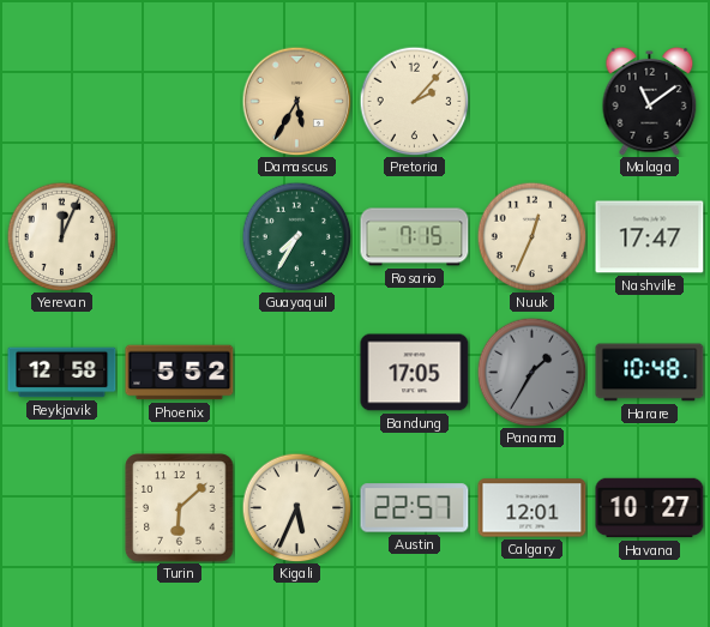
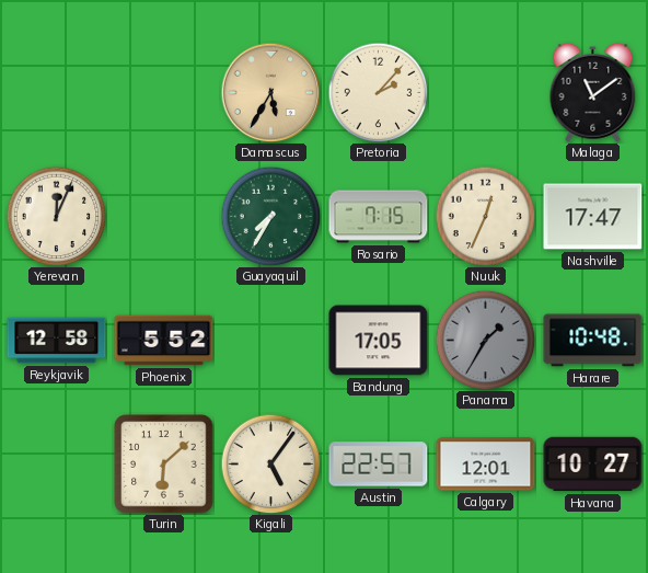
Kigali: 5:34 -> 5:06 (270, 463)
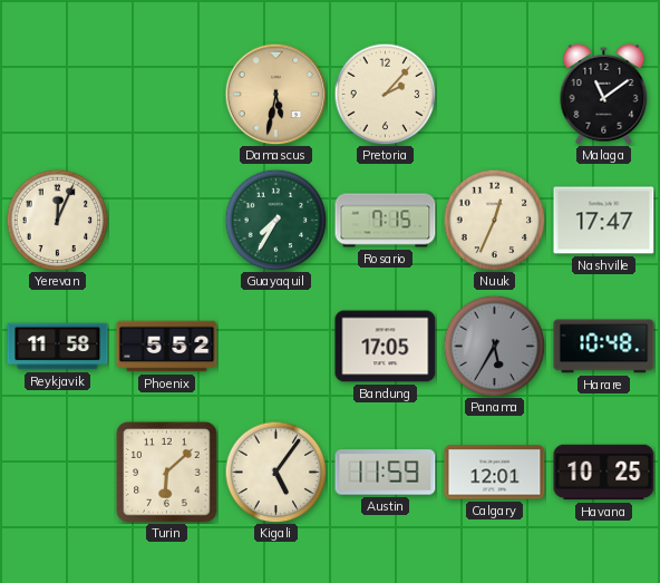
Damascus: 5:35 -> 5:32 (275, 94)
Reykjavik: 12:58 -> 11:58 (58, 347)
Panama: 1:35 -> 5:35 (494, 346)
Austin: 22:57 -> 11:59 (386, 473)
Havana: 10:27 -> 10:25 (604, 473)
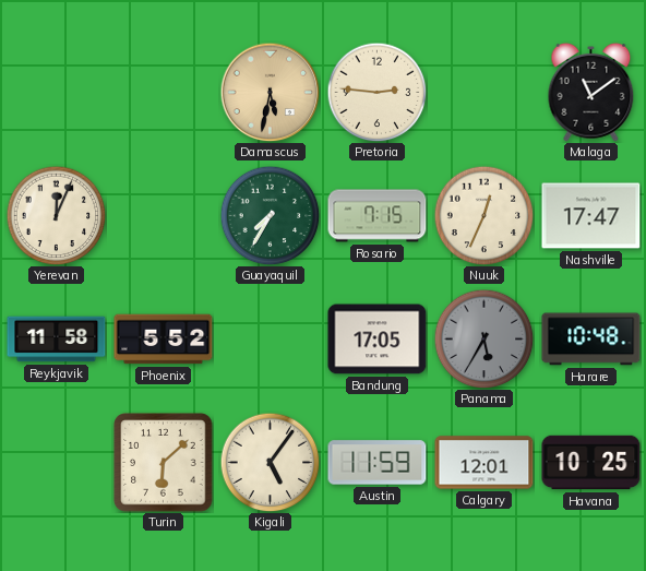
Pretoria: 2:07 -> 2:46 (376, 92)
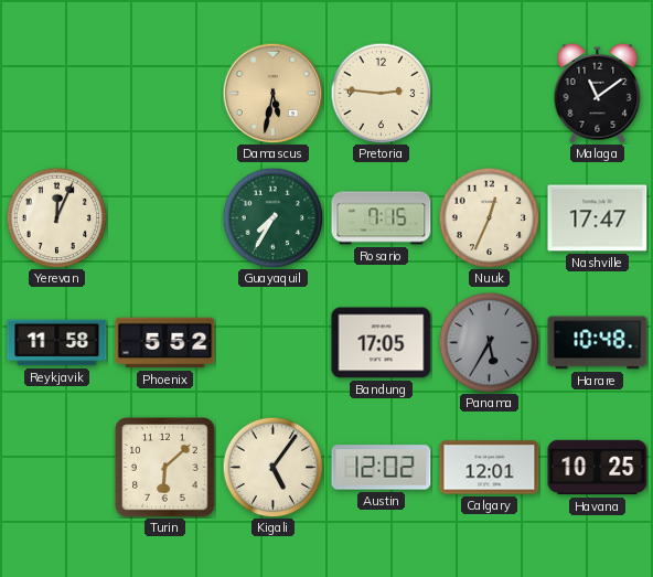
Austin: 11:59 -> 12:02 (382, 468)
